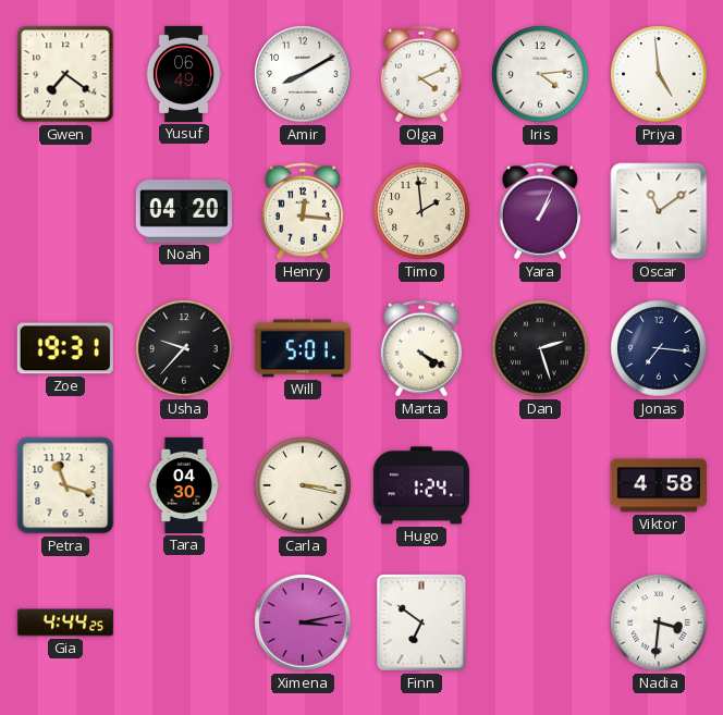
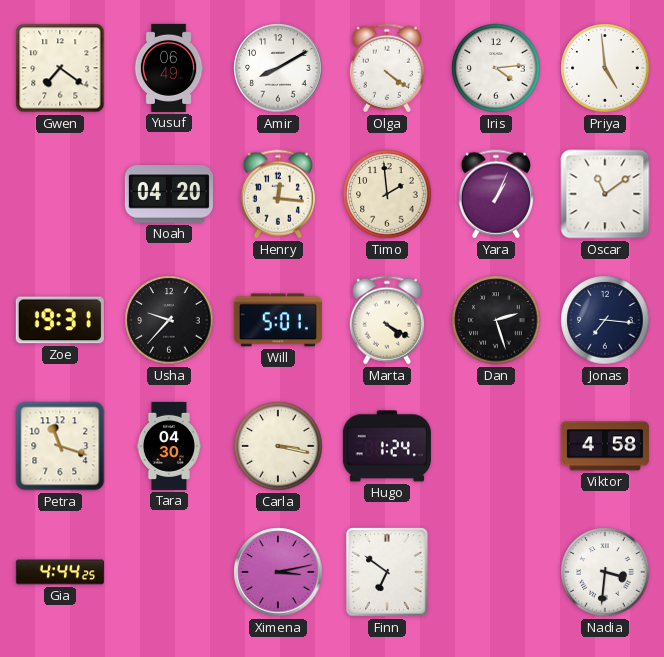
Olga: 4:11 -> 4:21 (387, 68)
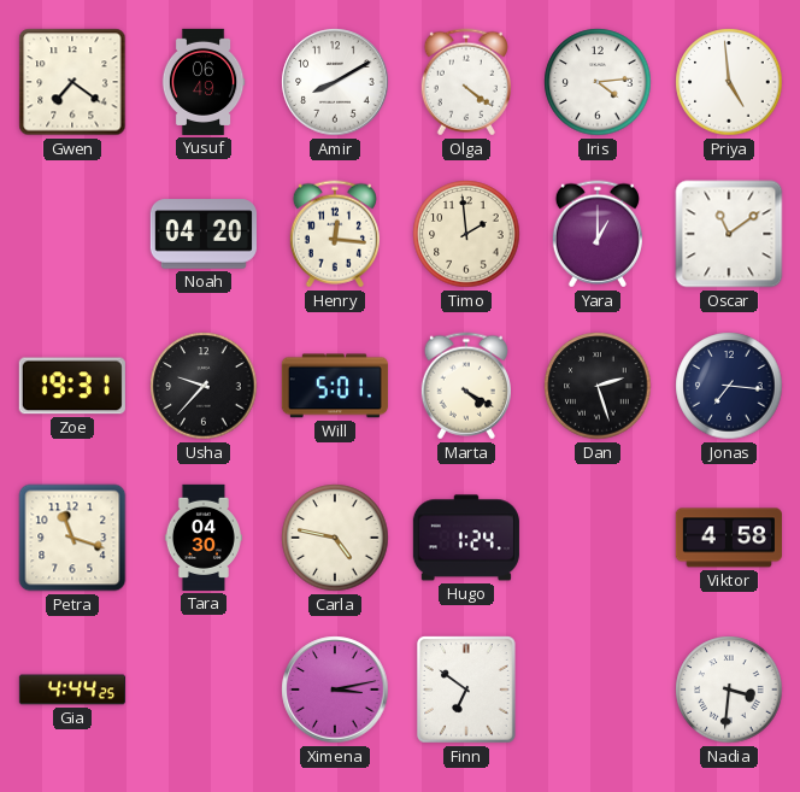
Yara: 1:04 -> 1:00 (598, 234)
Carla: 3:17 -> 4:47 (335, 538)
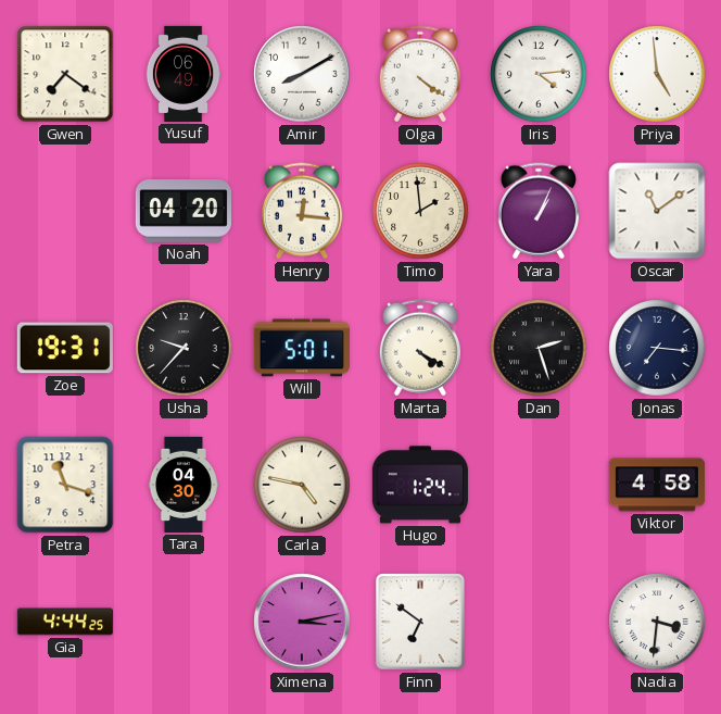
Yara: 1:00 -> 1:04 (539, 211)
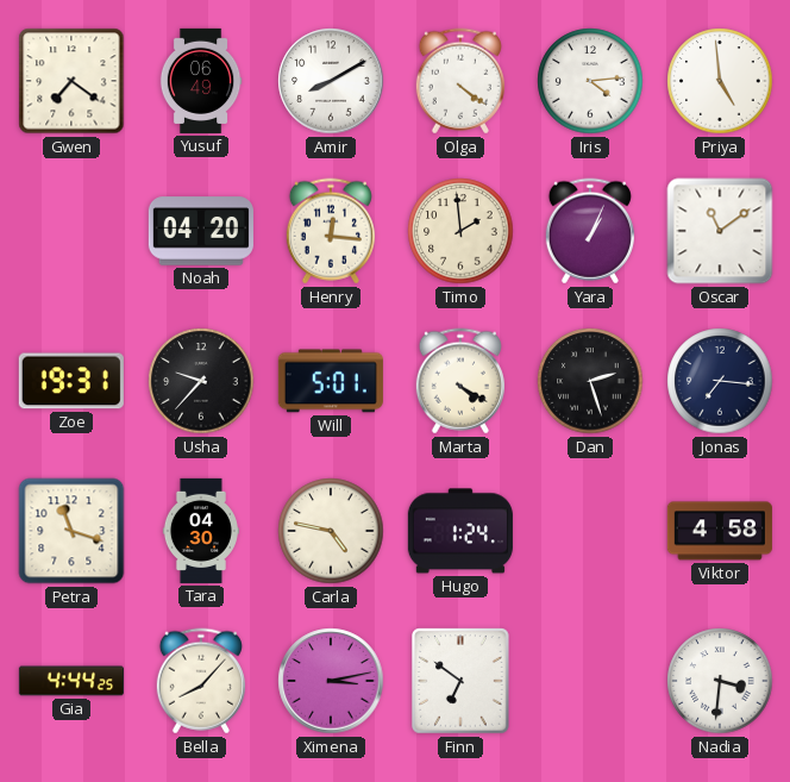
Bella: none -> 8:07 (201, 681)
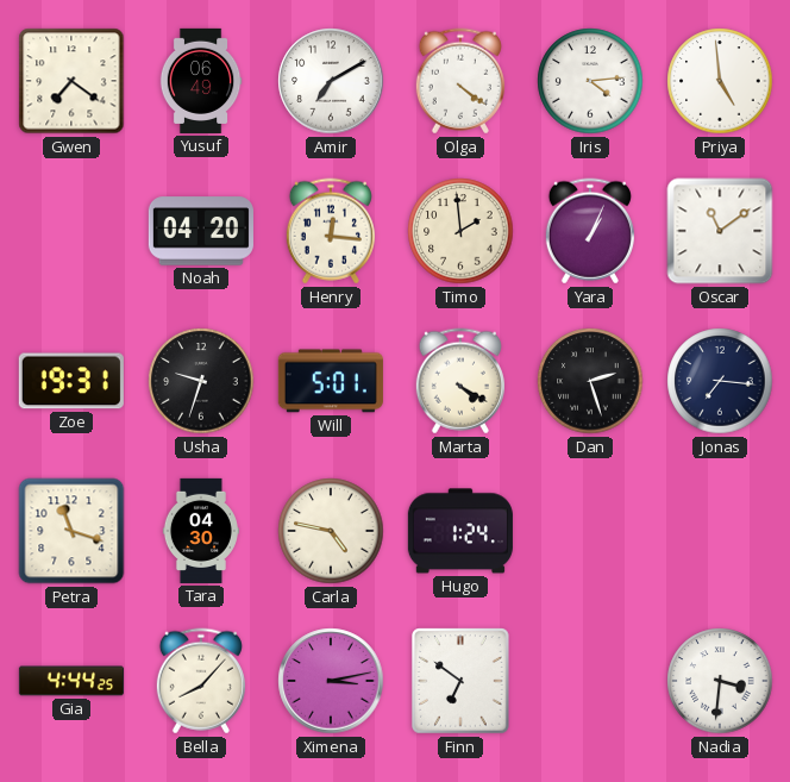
Amir: 8:10 -> 7:10 (331, 81)
Usha: 9:37 -> 9:33 (201, 381)
Viktor: 4:58 -> none (720, 531)
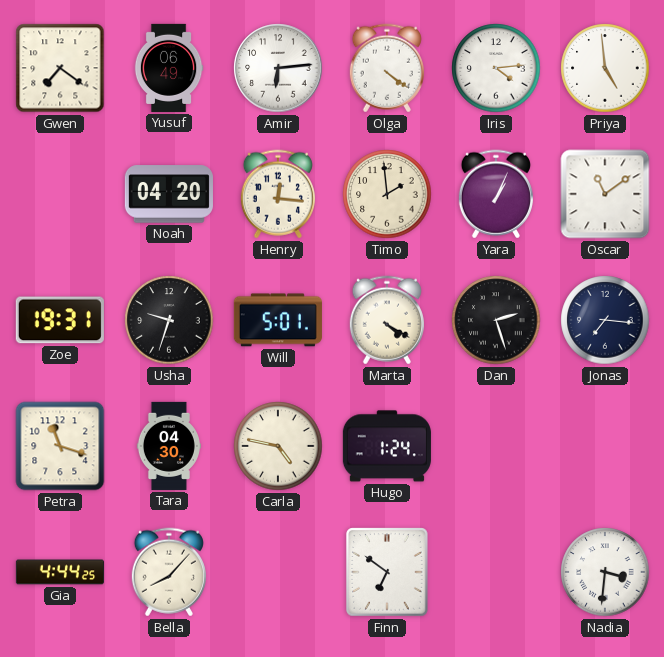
Amir: 7:10 -> 6:14 (278, 68)
Ximena: 3:13 -> none (331, 681)
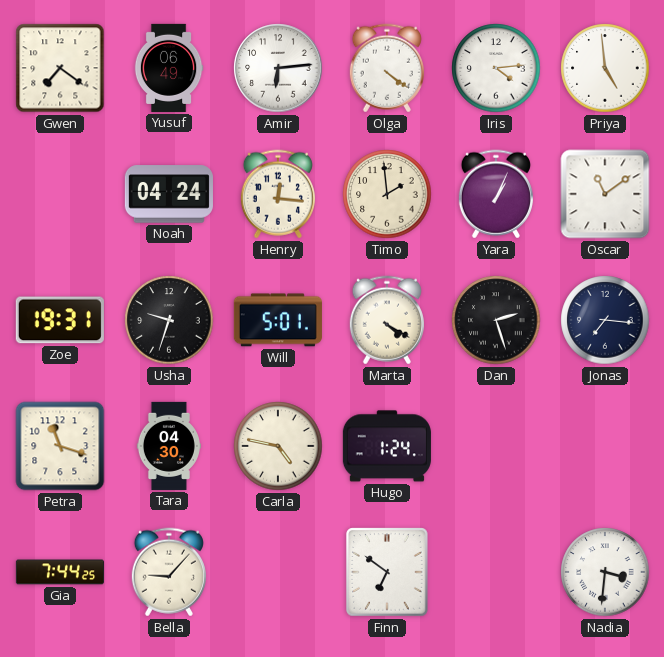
Noah: 04:20 -> 04:24 (169, 194)
Gia: 4:44 -> 7:44 (60, 572)
Bella: 8:07 -> 9:07 (169, 572)
